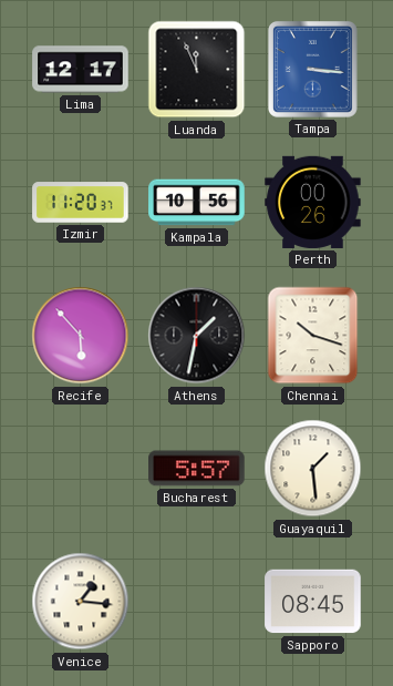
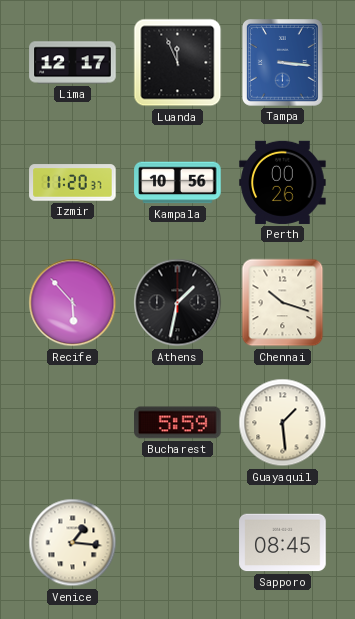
Bucharest: 5:57 -> 5:59 (178, 423)
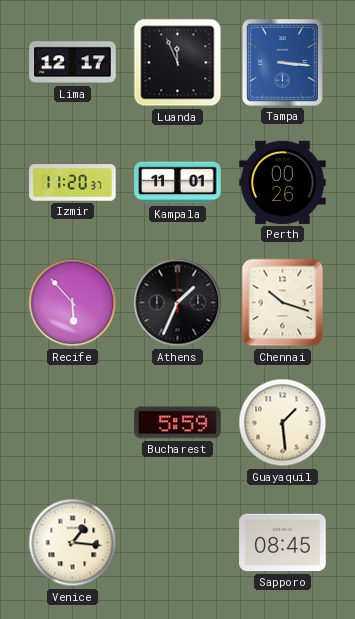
Kampala: 10:56 -> 11:01 (178, 183)
Athens: 1:32 -> 1:34 (178, 303)
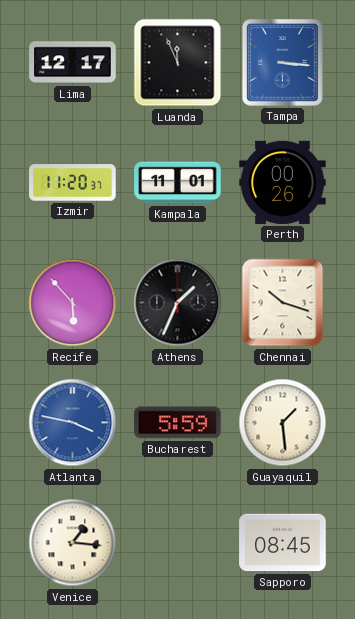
Atlanta: none -> 3:47 (73, 423)
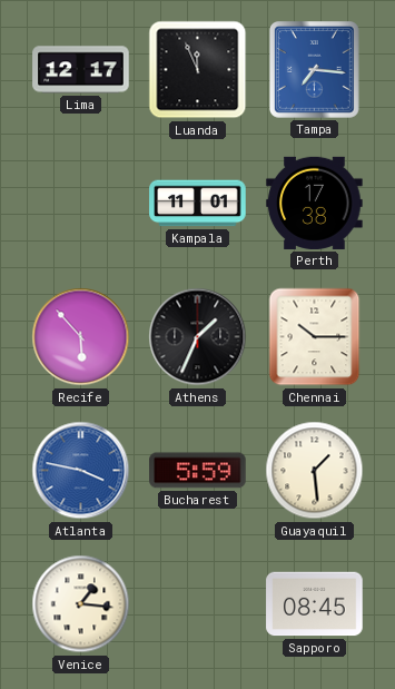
Tampa: 3:16 -> 7:16 (315, 70)
Izmir: 11:20 -> none (73, 183)
Perth: 00:26 -> 17:38 (315, 203)
Chennai: 10:18 -> 10:15 (315, 337)
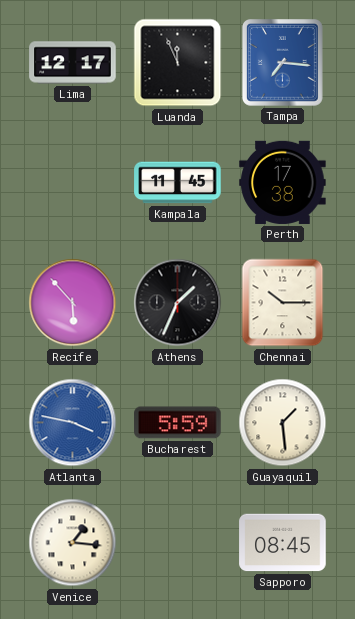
Kampala: 11:01 -> 11:45 (178, 183)
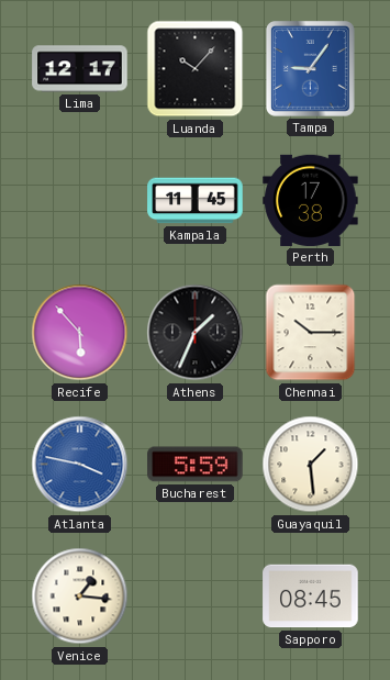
Luanda: 11:56 -> 10:07 (196, 69)
Tampa: 7:16 -> 9:06 (311, 69)
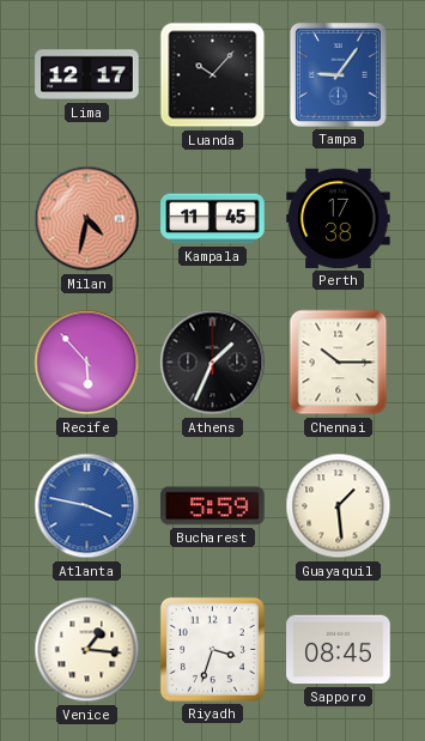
Milan: none -> 4:32 (87, 219)
Riyadh: none -> 3:33 (212, 649)
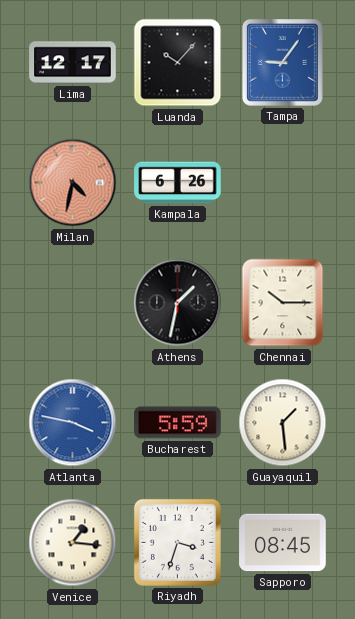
Kampala: 11:45 -> 6:26 (178, 183)
Perth: 17:38 -> none (339, 218)
Recife: 5:53 -> none (87, 363)
Athens: 1:34 -> 1:32 (178, 303)
